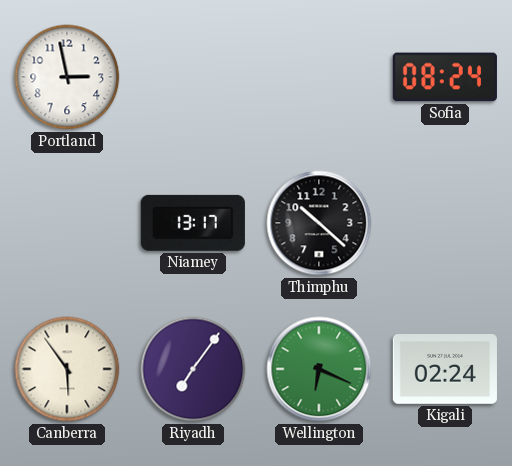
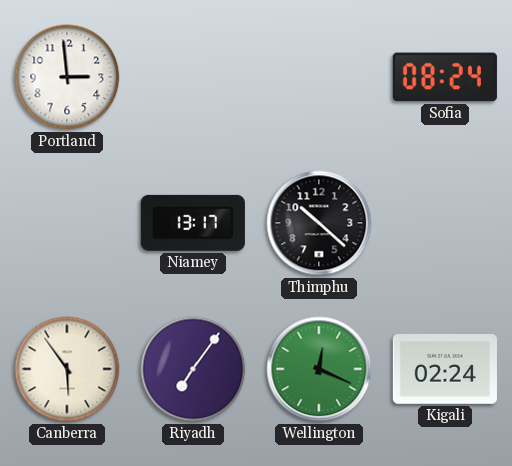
Portland: 2:58 -> 2:59 (67, 77)
Wellington: 6:19 -> 12:19 (319, 369)
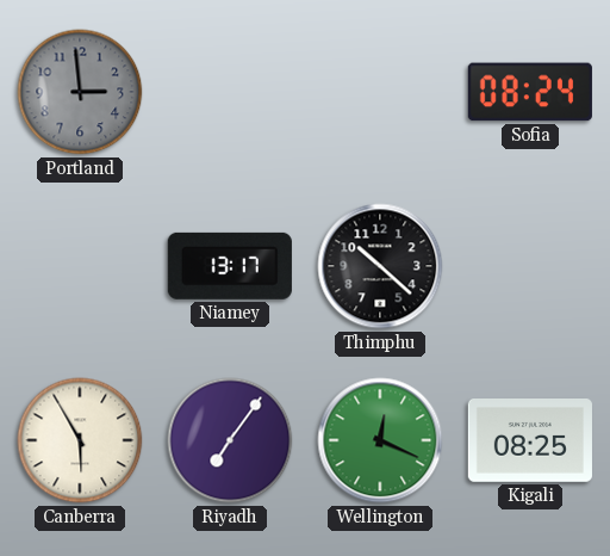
Portland dial: white -> grey (80, 92)
Canberra: 5:54 -> 5:55 (80, 440)
Kigali: 02:24 -> 08:25 (530, 441)
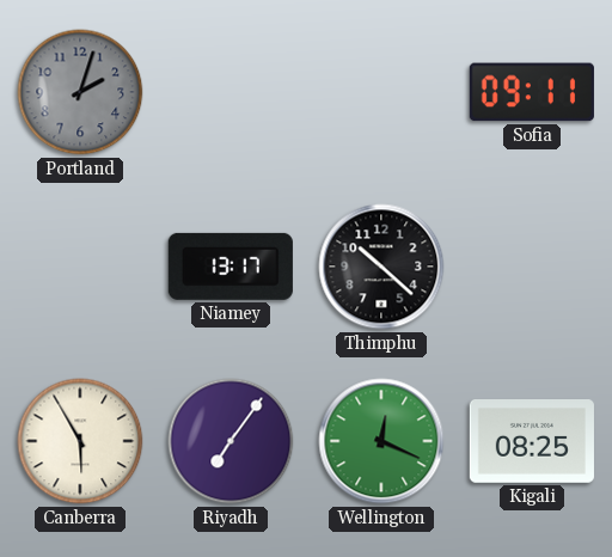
Portland: 2:59 -> 2:03 (80, 92)
Sofia: 08:24 -> 09:11 (532, 92)
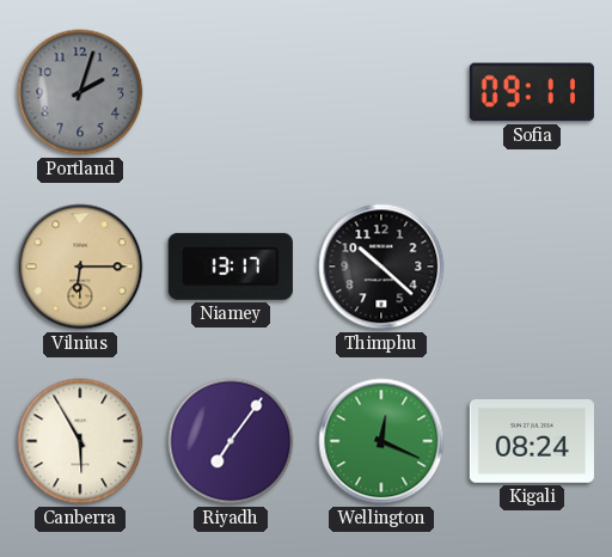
Vilnius: none -> 6:15 (80, 267)
Kigali: 08:25 -> 08:24 (532, 442)
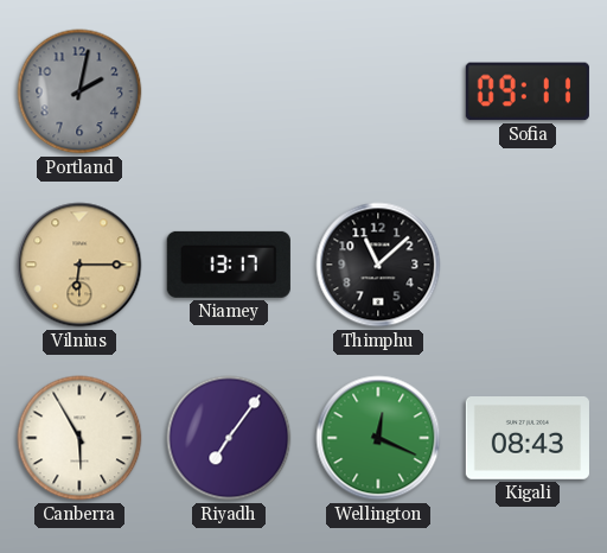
Portland: 2:03 -> 2:02 (79, 91)
Thimphu: 10:22 -> 11:08 (378, 265)
Kigali: 08:24 -> 08:43 (528, 439)
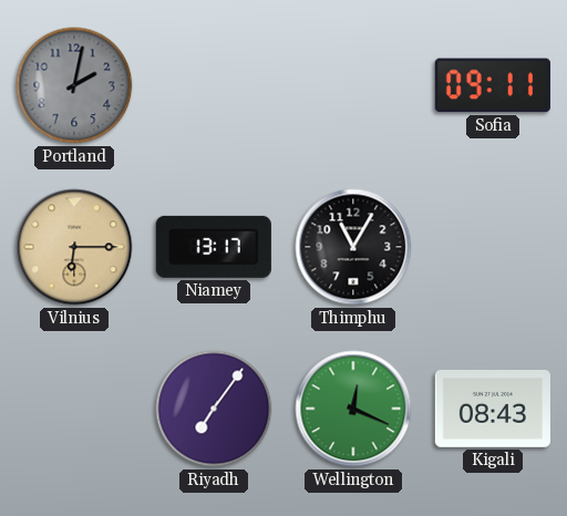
Thimphu: 11:08 -> 11:05 (353, 247)
Canberra: 5:55 -> none (79, 438)
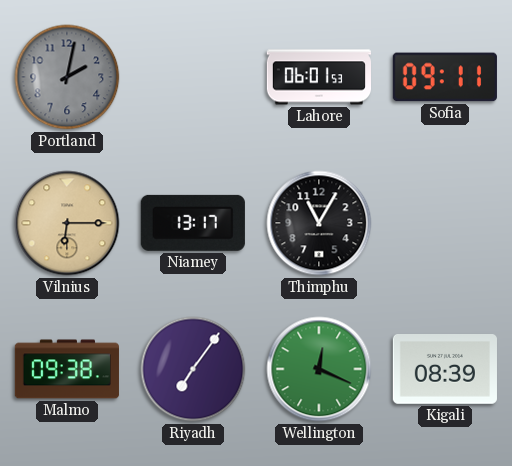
Lahore: none -> 06:01 (318, 77)
Malmo: none -> 09:38 (67, 369)
Kigali: 08:43 -> 08:39 (445, 370)
